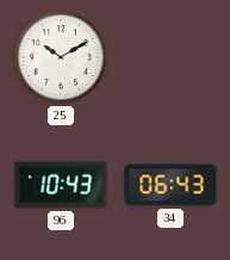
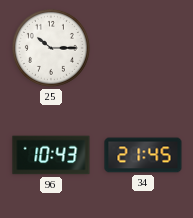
25: 10:10 -> 10:15 (51, 48)
34: 06:43 -> 21:45 (143, 155)
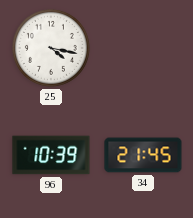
25: 10:15 -> 4:17 (51, 48)
96: 10:43 -> 10:39 (51, 155)
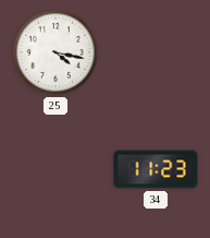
96: 10:39 -> none (51, 155)
34: 21:45 -> 11:23 (156, 169)
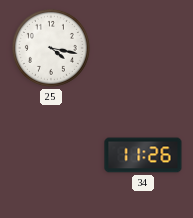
34: 11:23 -> 11:26 (143, 155)
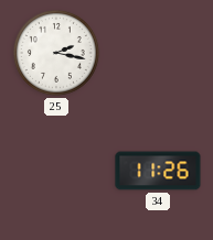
25: 4:17 -> 2:17 (56, 53)
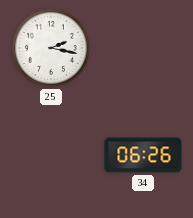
34: 11:26 -> 06:26 (143, 155)
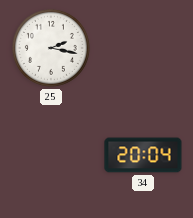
34: 06:26 -> 20:04 (143, 155)
